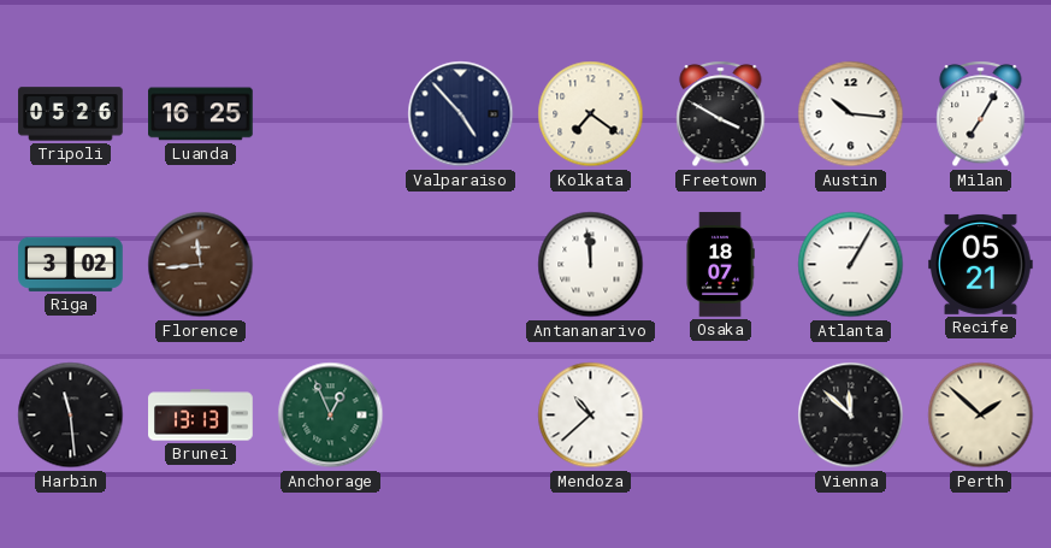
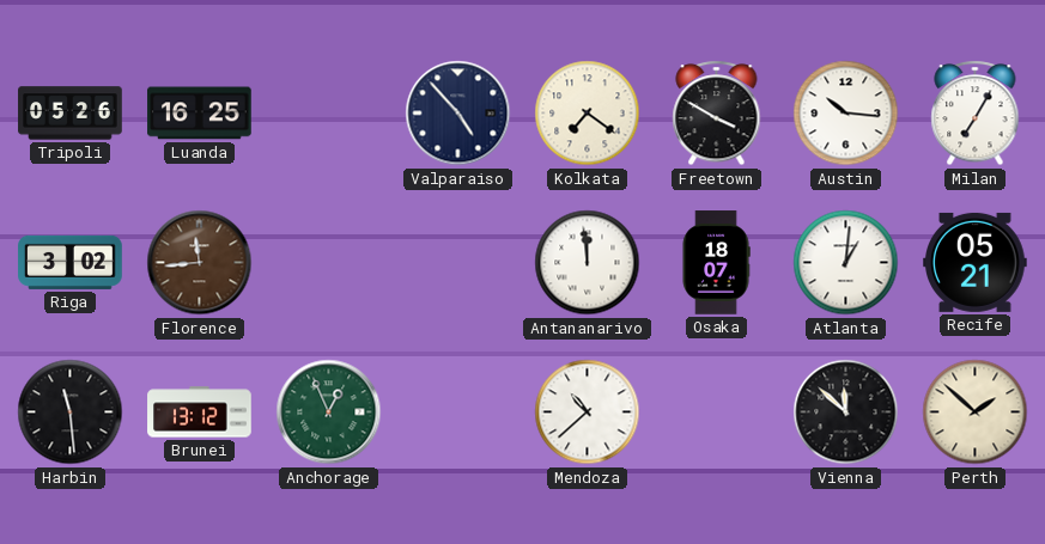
Atlanta: 1:05 -> 1:01 (846, 263)
Brunei: 13:13 -> 13:12 (200, 412)
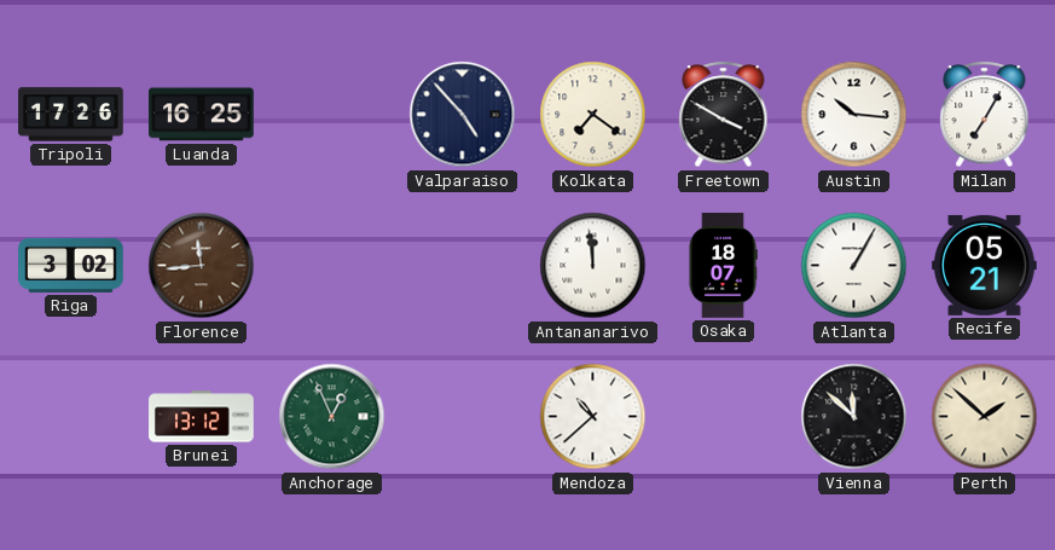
Tripoli: 05:26 -> 17:26 (71, 115)
Atlanta: 1:01 -> 1:05 (854, 266)
Harbin: 11:29 -> none (71, 412)
